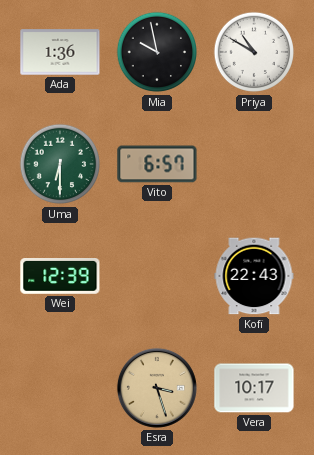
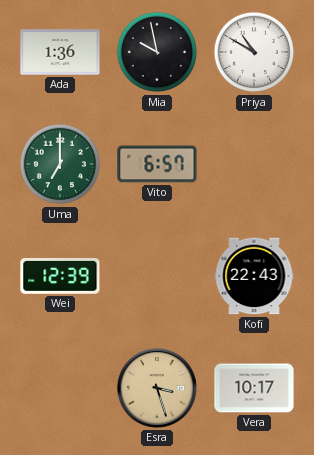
Uma: 6:30 -> 7:00 (60, 164)
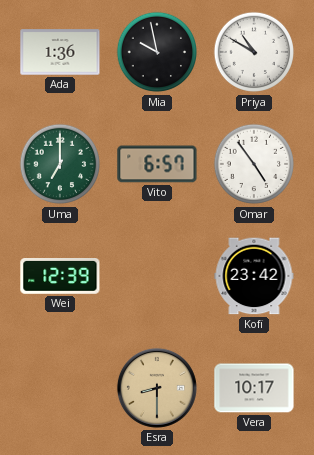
Omar: none -> 4:54 (254, 164)
Kofi: 22:43 -> 23:42 (254, 276)
Esra: 3:27 -> 8:30 (157, 388)
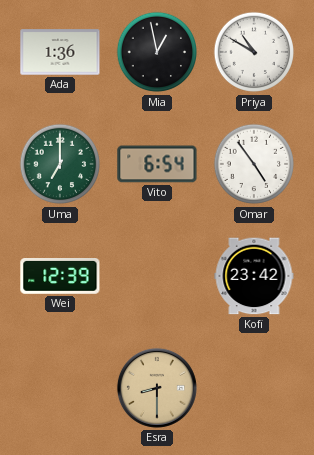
Mia: 9:58 -> 12:58 (157, 52)
Vito: 6:57 -> 6:54 (157, 164)
Vera: 10:17 -> none (254, 388)
